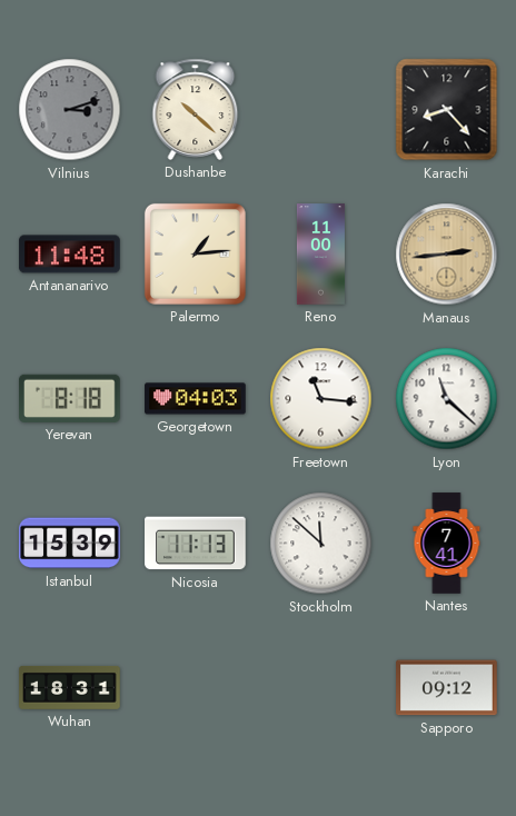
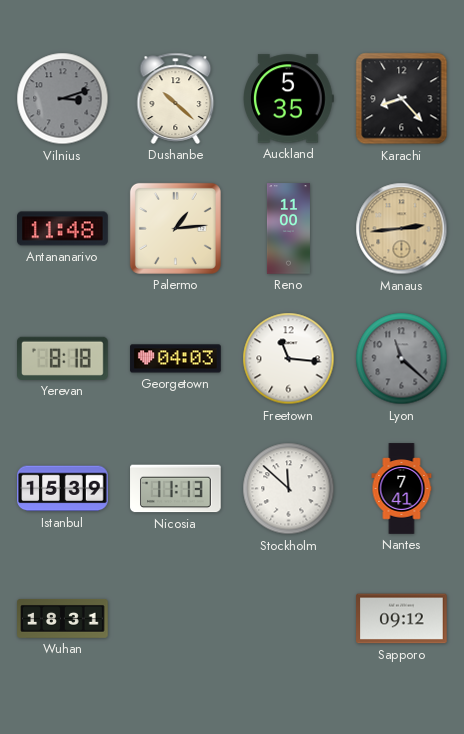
Auckland: none -> 5:35 (289, 99)
Lyon dial: white -> grey (402, 359)
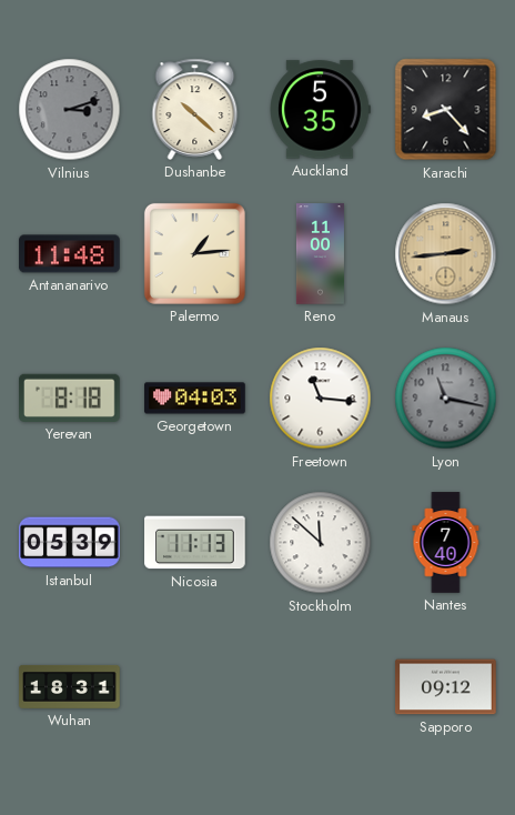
Lyon: 11:22 -> 11:17 (446, 399)
Istanbul: 15:39 -> 05:39 (70, 543)
Nantes: 7:41 -> 7:40 (446, 543)
